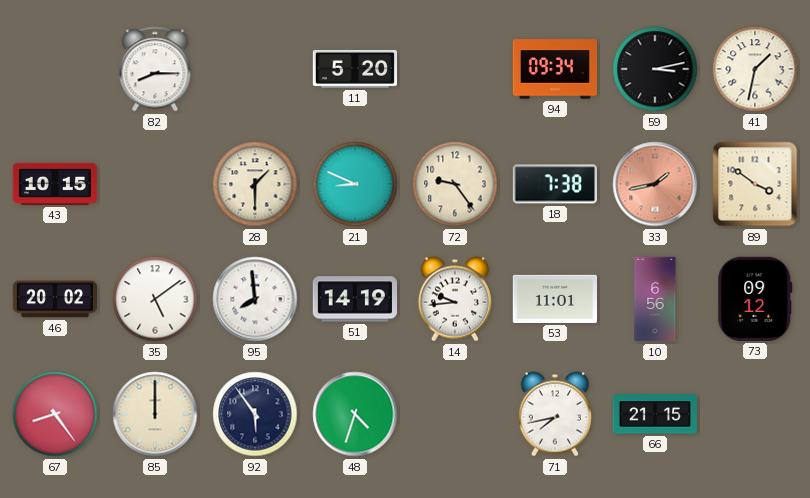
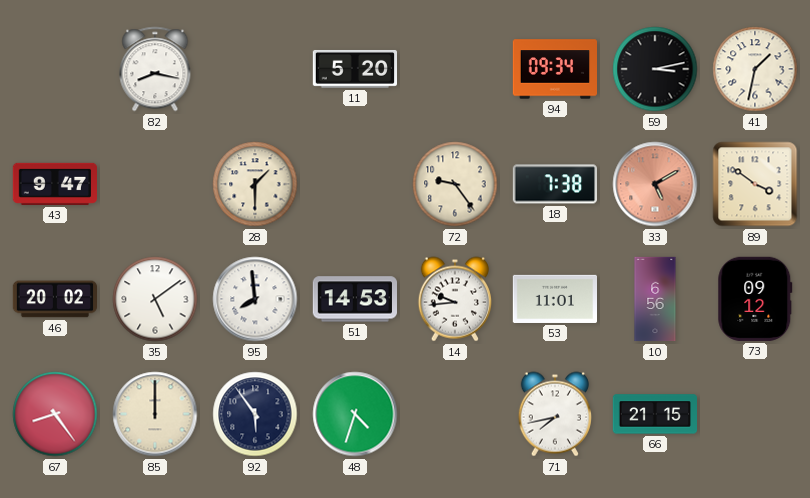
82: 8:15 -> 8:17 (155, 69)
43: 10:15 -> 9:47 (54, 184)
21: 8:49 -> none (355, 184)
33: 1:43 -> 5:10 (655, 184)
51: 14:19 -> 14:53 (354, 299)
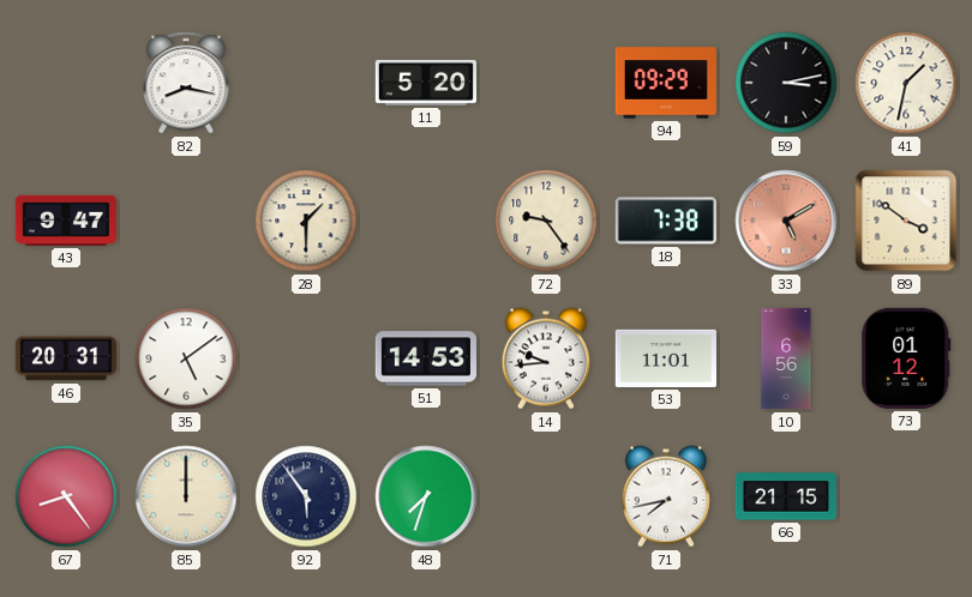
94: 09:34 -> 09:29 (666, 83)
46: 20:02 -> 20:31 (66, 358)
95: 7:59 -> none (255, 299)
73: 09:12 -> 01:12 (906, 358)
48: 4:33 -> 7:33 (426, 496)
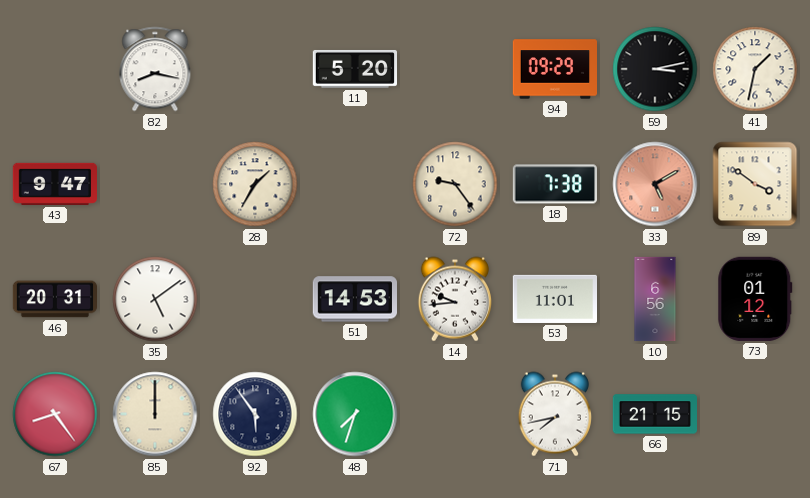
28: 1:30 -> 1:35 (255, 184)
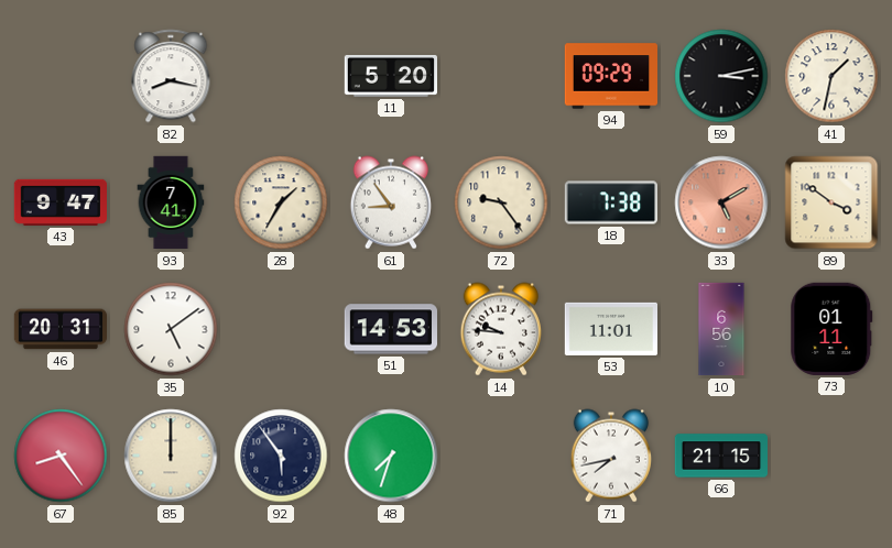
93: none -> 7:41 (171, 202)
61: none -> 8:54 (391, 202)
14: 9:44 -> 9:46 (501, 329)
73: 01:12 -> 01:11 (831, 329)
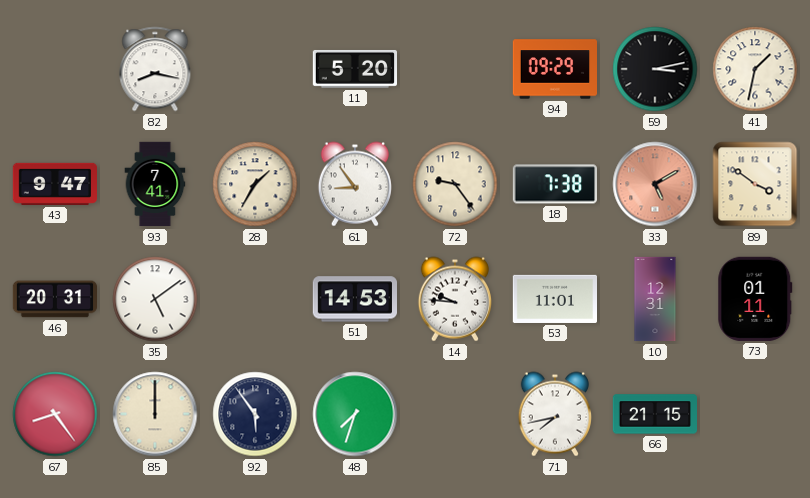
10: 6:56 -> 12:31 (655, 299)
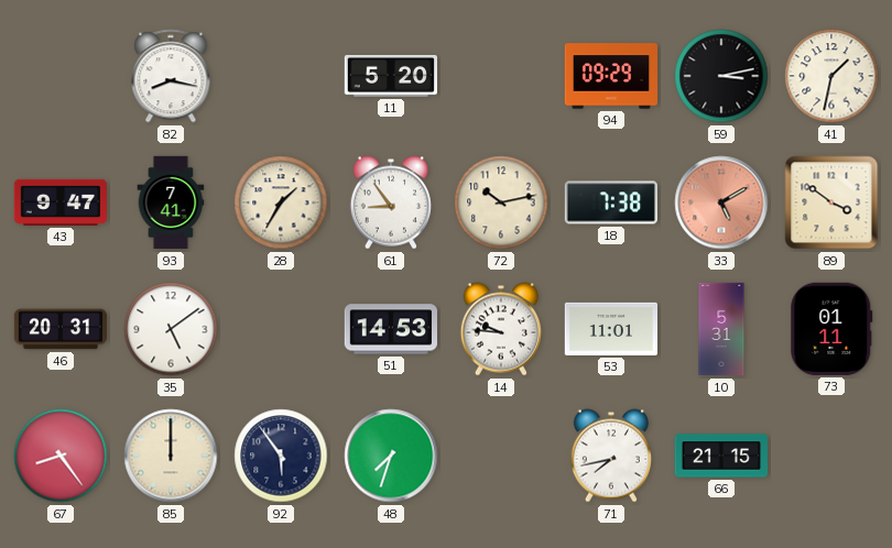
72: 9:24 -> 10:13 (501, 202)
10: 12:31 -> 5:31 (721, 329)
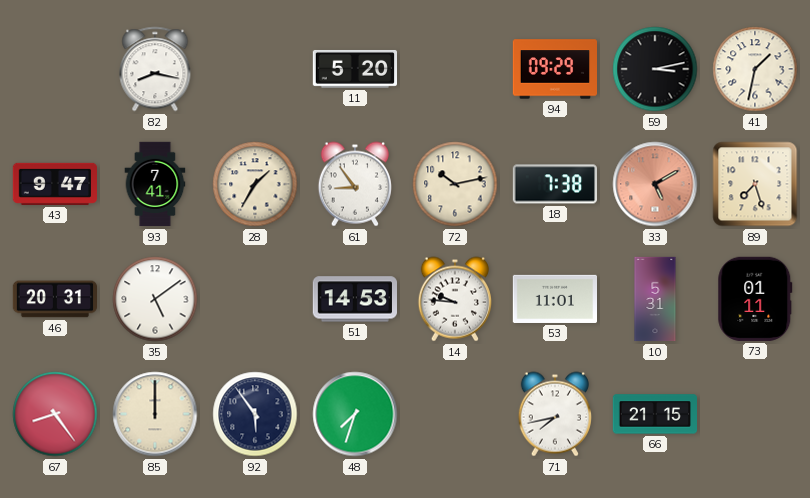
89: 3:51 -> 7:27 (755, 184)
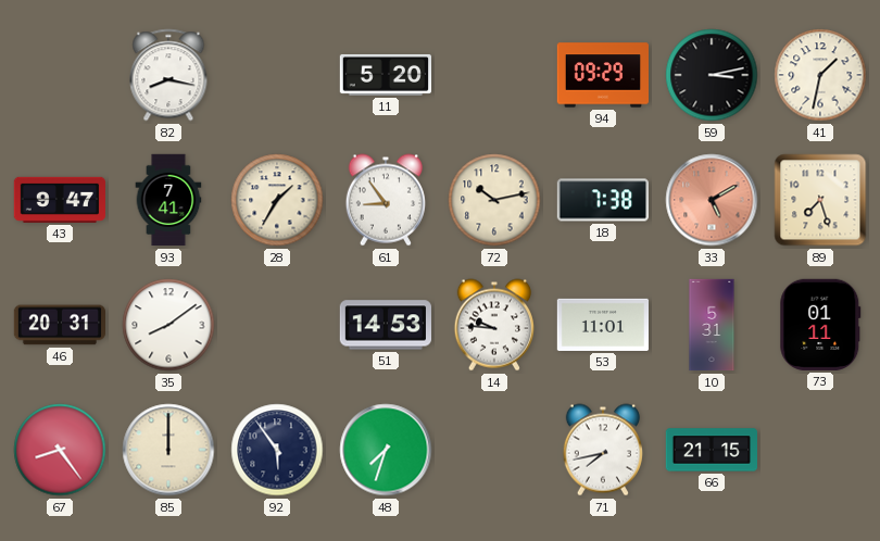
35: 5:09 -> 8:09 (168, 325)
